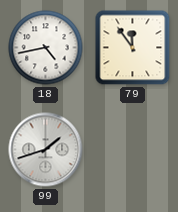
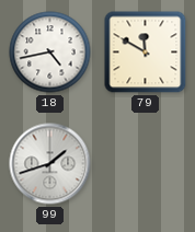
79: 11:54 -> 11:50 (146, 53)
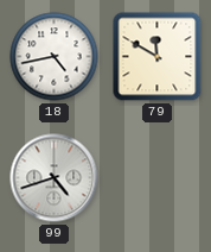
99: 1:42 -> 4:42 (55, 178)
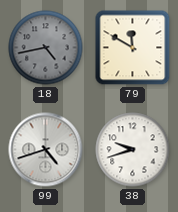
18 dial: white -> grey (46, 48)
38: none -> 9:42 (133, 150)
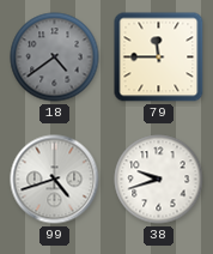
18: 4:43 -> 4:39 (55, 58)
79: 11:50 -> 11:45 (159, 58)
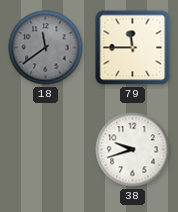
18: 4:39 -> 11:39 (46, 48)
99: 4:42 -> none (55, 180)
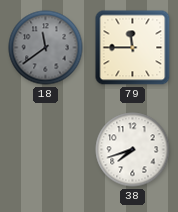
38: 9:42 -> 7:42 (133, 150)
